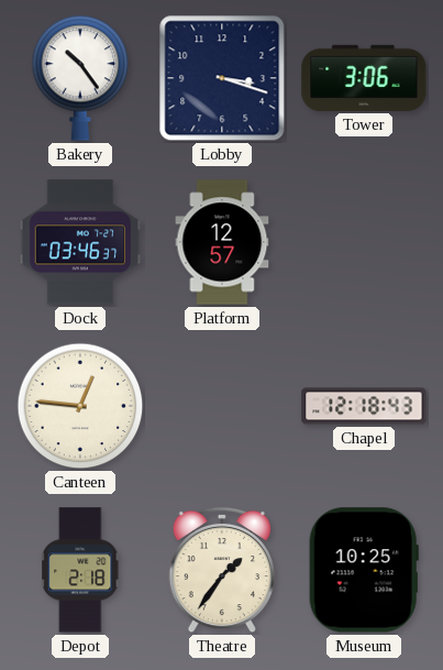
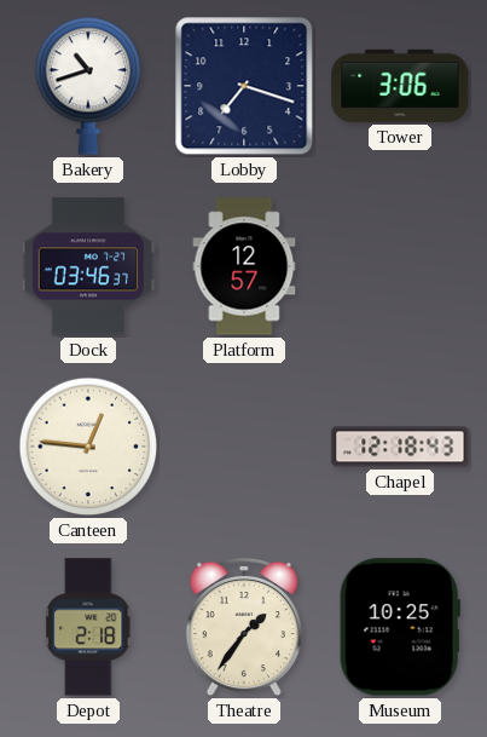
Bakery: 10:24 -> 10:42 (88, 86)
Lobby: 3:18 -> 7:18 (244, 86)
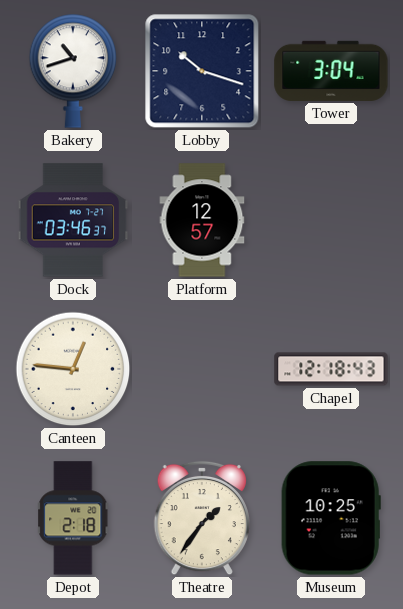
Lobby: 7:18 -> 10:18 (202, 71)
Tower: 3:06 -> 3:04 (331, 71)
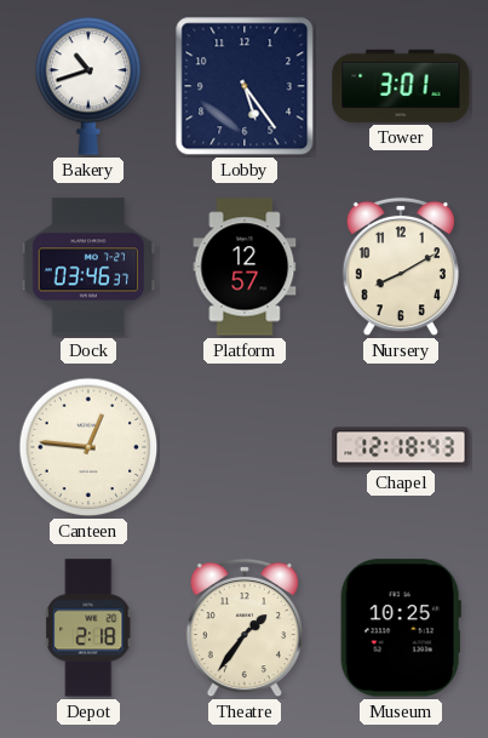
Lobby: 10:18 -> 5:24 (245, 86)
Tower: 3:04 -> 3:01 (401, 86)
Nursery: none -> 8:10 (400, 267)
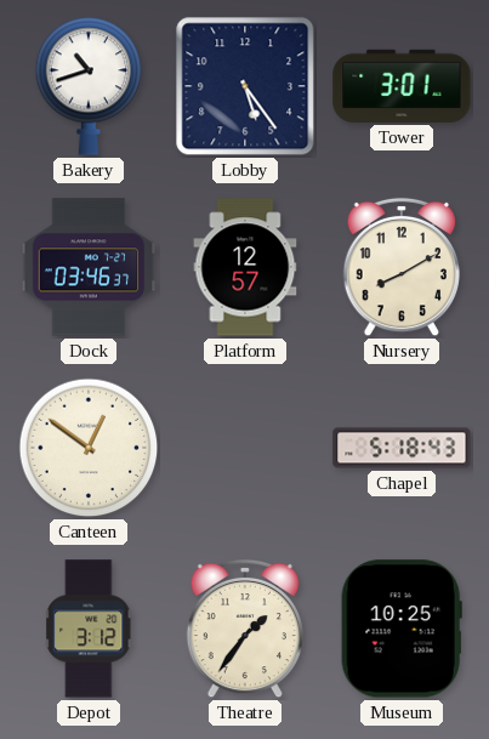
Canteen: 12:46 -> 12:51 (89, 448)
Chapel: 12:18 -> 5:18 (402, 448)
Depot: 2:18 -> 3:12 (90, 629)
